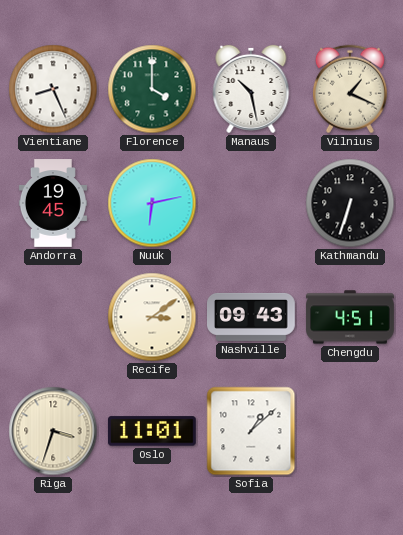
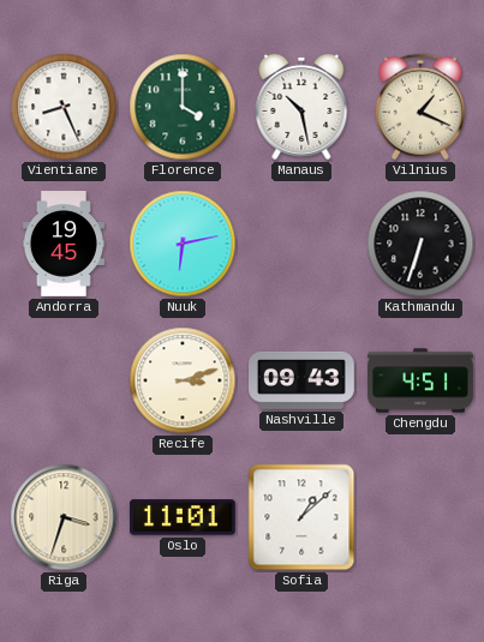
Recife: 3:09 -> 3:12 (183, 380)
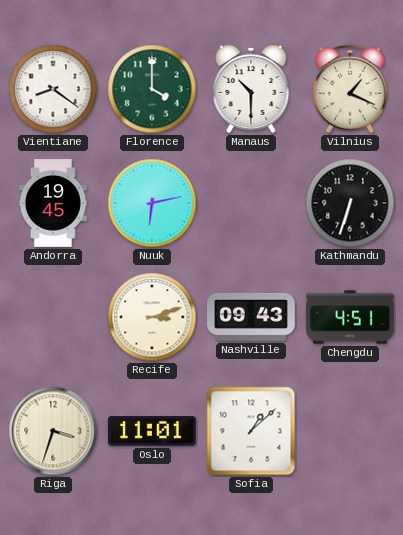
Vientiane: 8:26 -> 8:21 (53, 89)
Manaus: 10:28 -> 10:30 (251, 89)
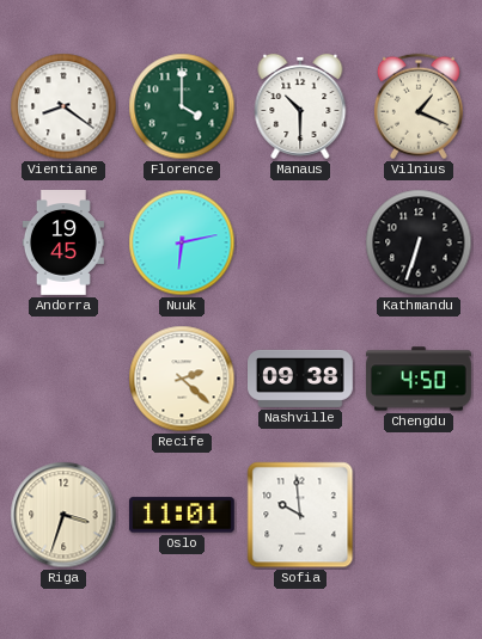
Recife: 3:12 -> 2:22 (182, 379)
Nashville: 09:43 -> 09:38 (301, 379)
Chengdu: 4:51 -> 4:50 (419, 379)
Sofia: 1:08 -> 9:59 (300, 515)
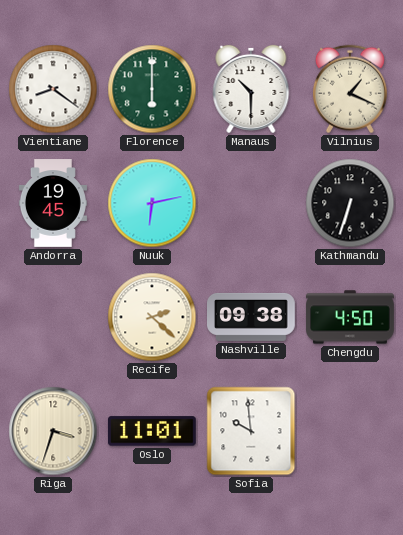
Florence: 4:00 -> 6:00 (152, 89)
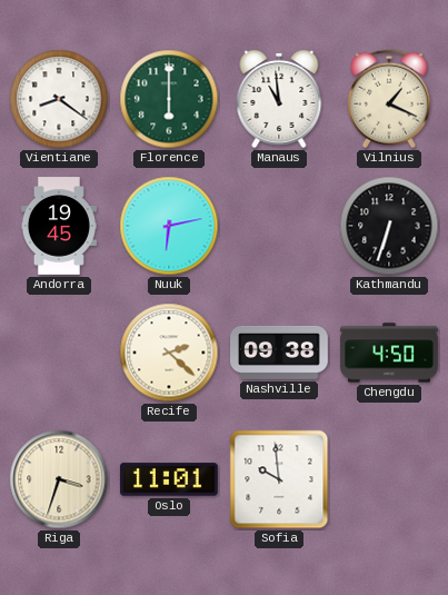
Manaus: 10:30 -> 10:59 (279, 99)
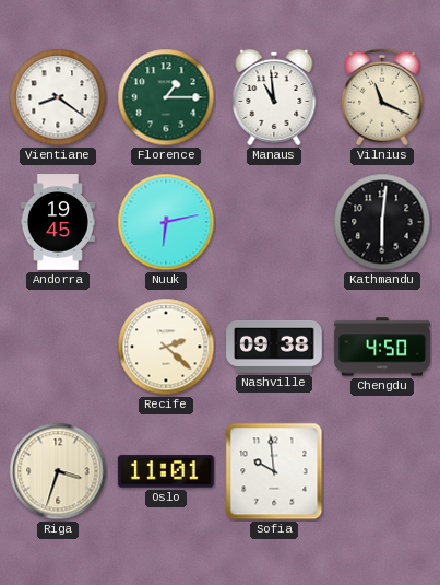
Florence: 6:00 -> 1:15 (166, 97)
Vilnius: 1:19 -> 11:19 (382, 97)
Kathmandu: 6:33 -> 6:01 (382, 222)
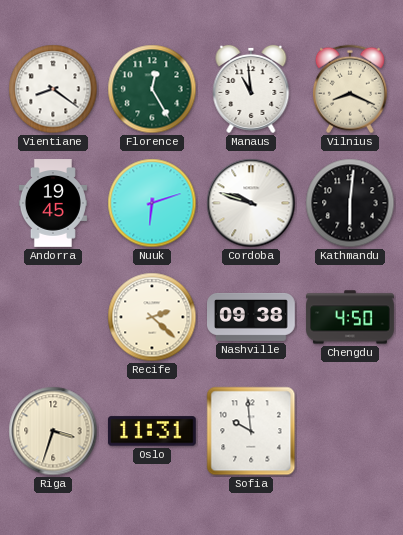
Florence: 1:15 -> 12:25 (152, 89)
Vilnius: 11:19 -> 8:19 (350, 89)
Nuuk: 6:13 -> 6:12 (152, 203)
Cordoba: none -> 9:48 (251, 203)
Oslo: 11:01 -> 11:31 (152, 431)
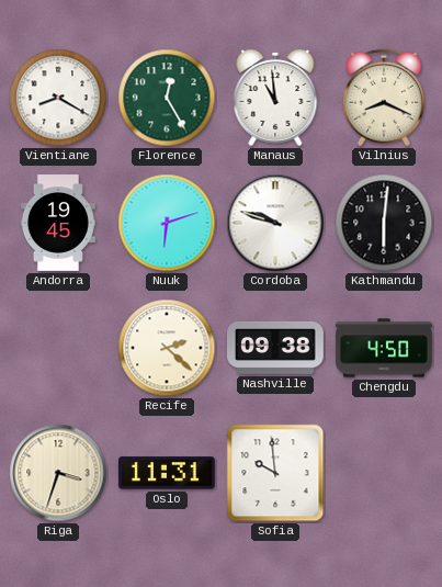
Vientiane: 8:21 -> 8:20 (58, 98)
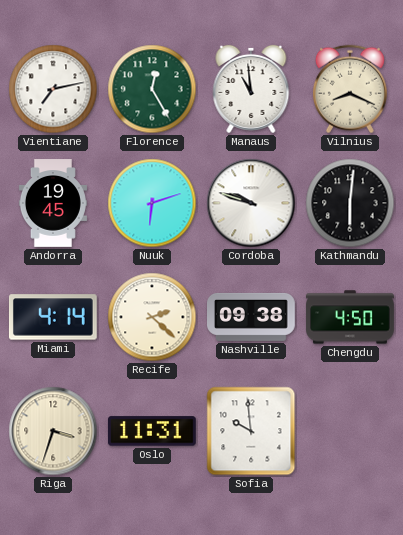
Vientiane: 8:20 -> 7:13 (53, 89)
Miami: none -> 4:14 (53, 317)
